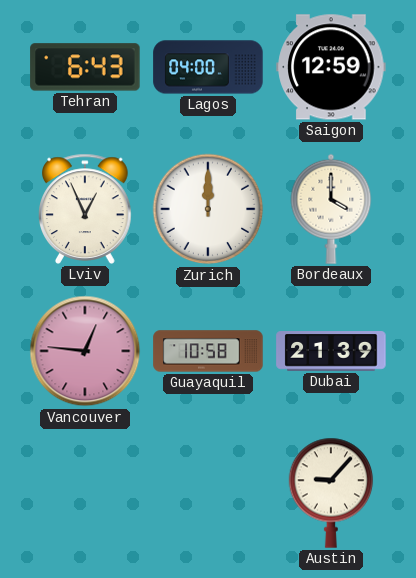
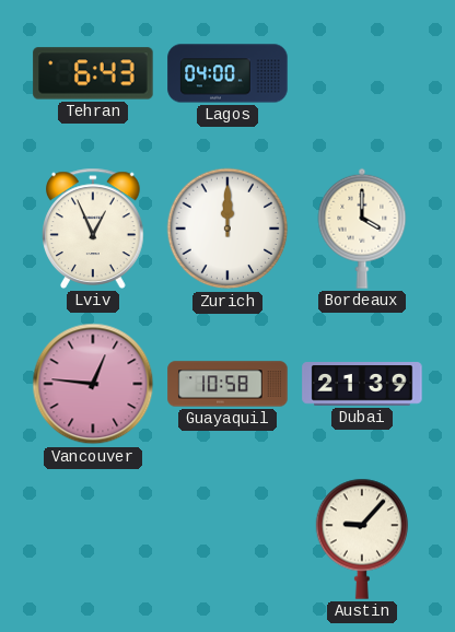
Saigon: 12:59 -> none (331, 67)
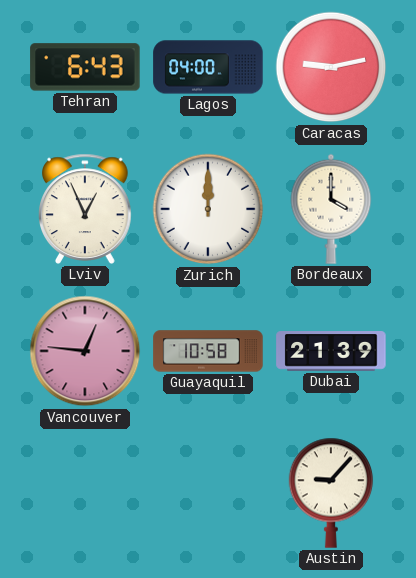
Caracas: none -> 9:13 (331, 67)
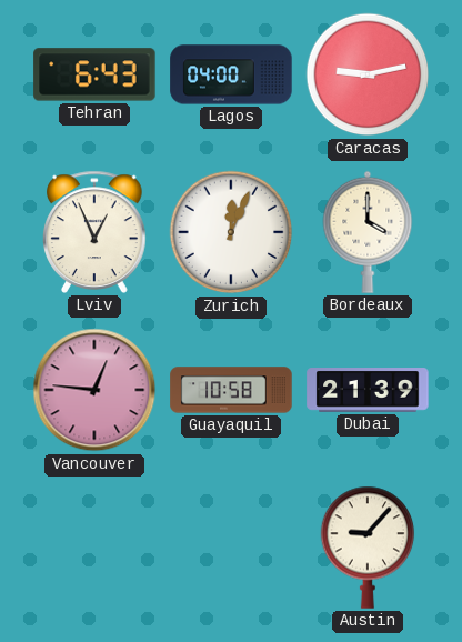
Zurich: 12:00 -> 12:04 (231, 232)
